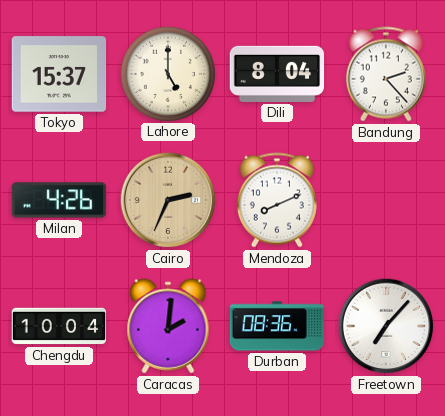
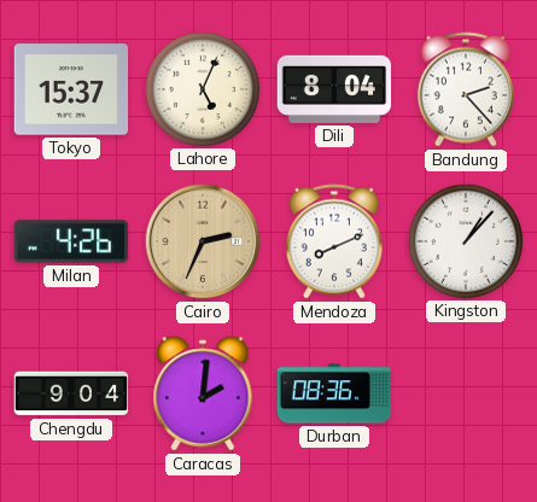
Lahore: 5:00 -> 5:04 (202, 88)
Kingston: none -> 1:07 (465, 240)
Chengdu: 10:04 -> 9:04 (71, 393)
Freetown: 7:07 -> none (386, 326)
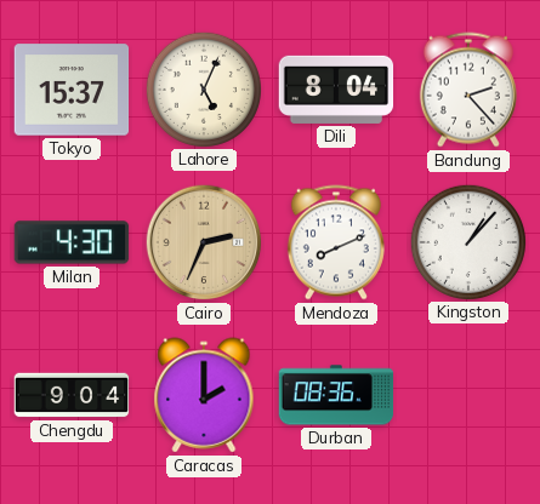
Milan: 4:26 -> 4:30 (72, 242)
Caracas: 2:01 -> 2:00 (204, 395)
